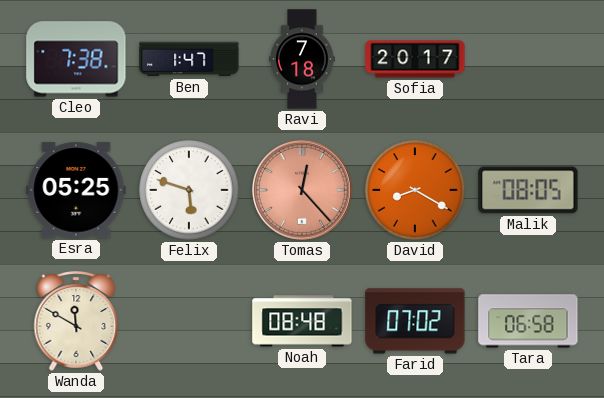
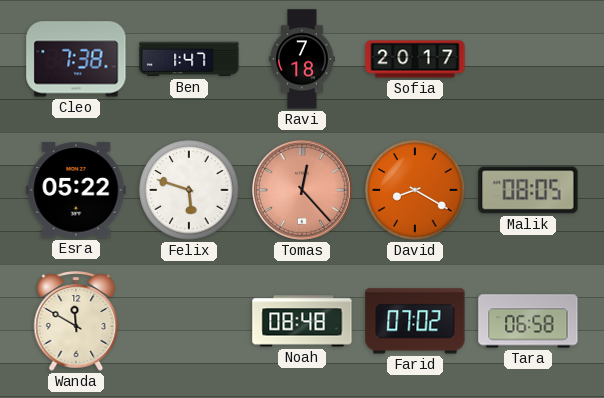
Esra: 05:25 -> 05:22 (76, 190)
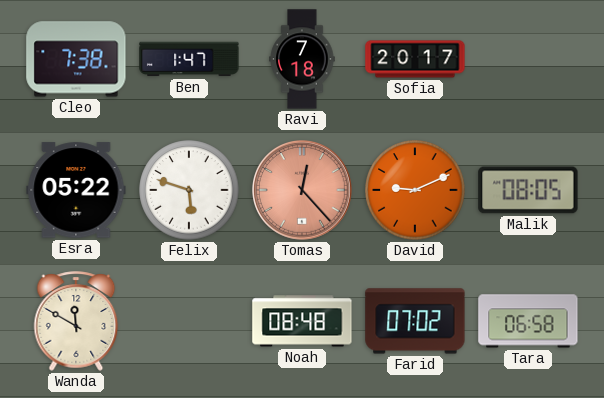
David: 8:20 -> 9:11 (415, 190)
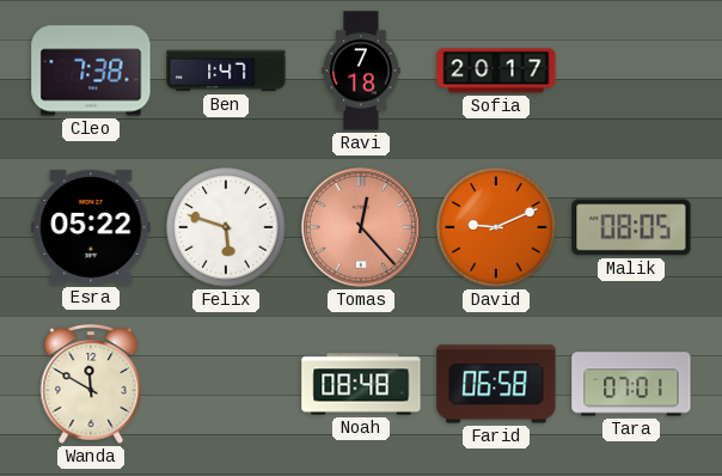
Farid: 07:02 -> 06:58 (496, 384)
Tara: 06:58 -> 07:01 (631, 384)
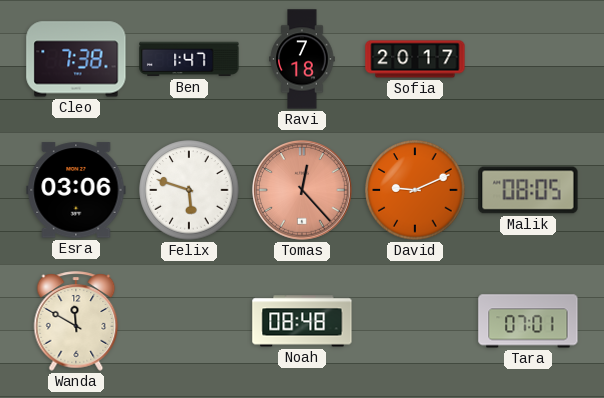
Esra: 05:22 -> 03:06 (76, 190)
Farid: 06:58 -> none (496, 384)
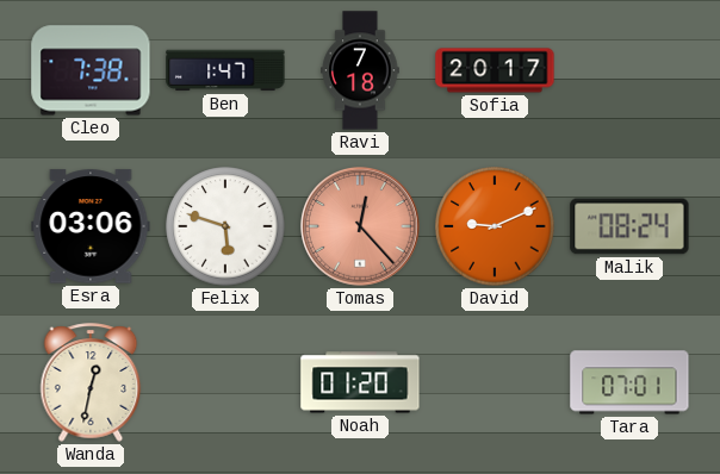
Malik: 08:05 -> 08:24 (629, 226)
Wanda: 11:50 -> 12:32 (91, 382)
Noah: 08:48 -> 01:20 (360, 382)
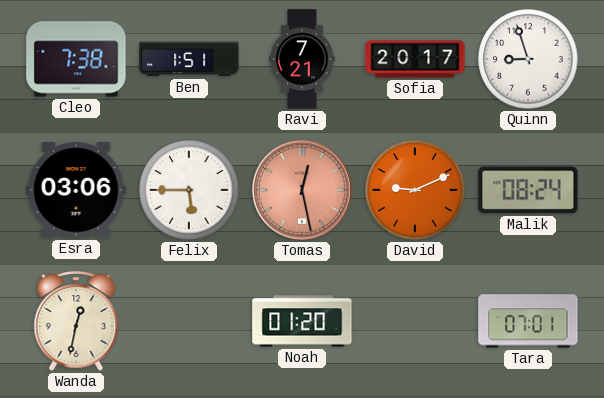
Ben: 1:47 -> 1:51 (189, 59)
Ravi: 7:18 -> 7:21 (302, 59)
Quinn: none -> 8:57 (528, 59)
Felix: 5:48 -> 5:45 (189, 190)
Tomas: 12:23 -> 12:28 (303, 191)
